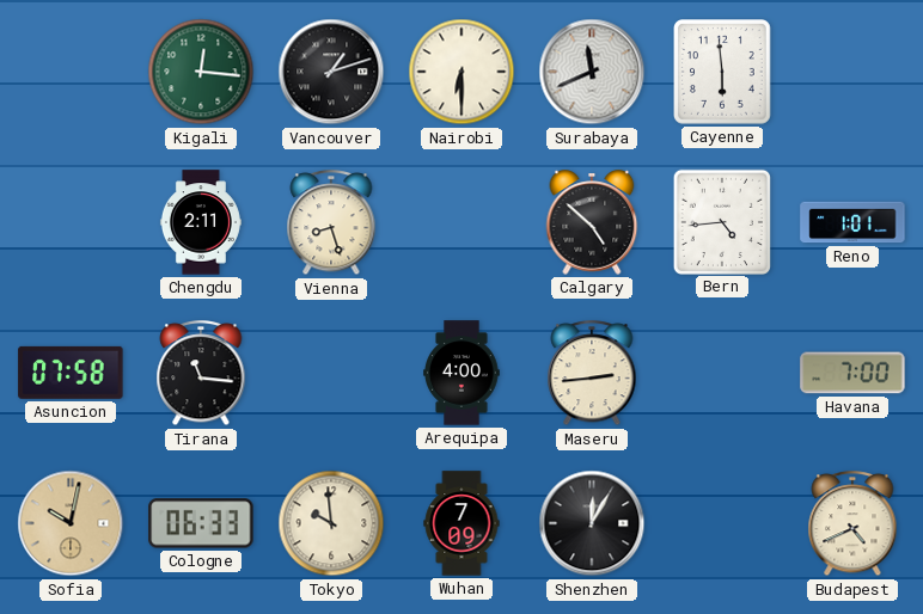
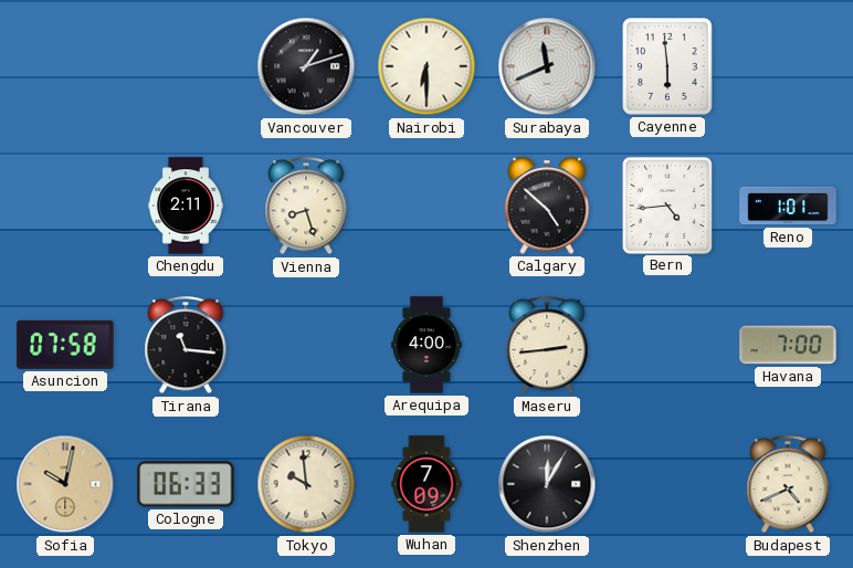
Kigali: 12:16 -> none (201, 72)
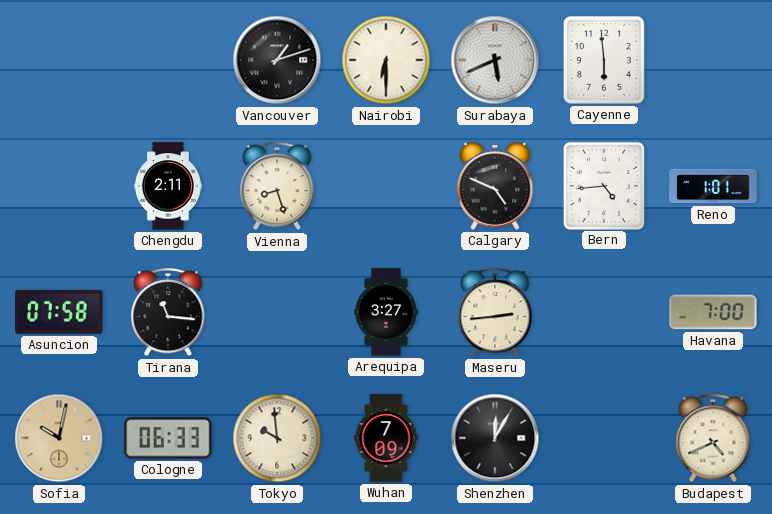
Surabaya: 11:41 -> 5:41 (495, 60)
Calgary: 4:52 -> 4:49 (495, 186)
Arequipa: 4:00 -> 3:27 (386, 312)
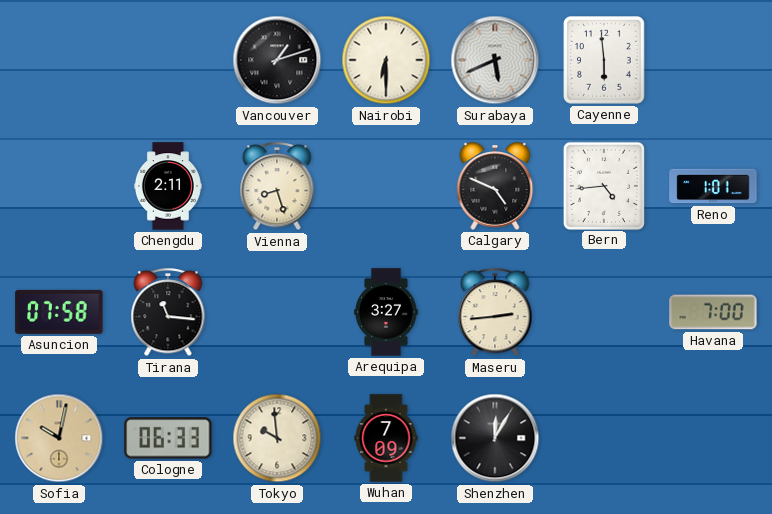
Budapest: 4:41 -> none (713, 439)
